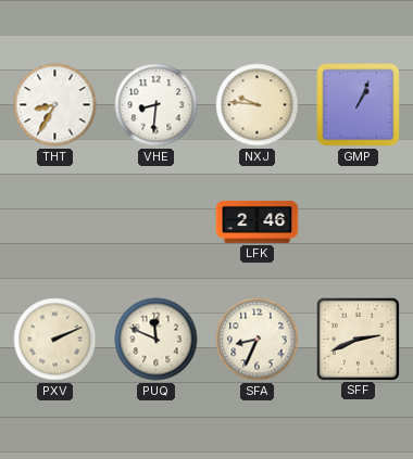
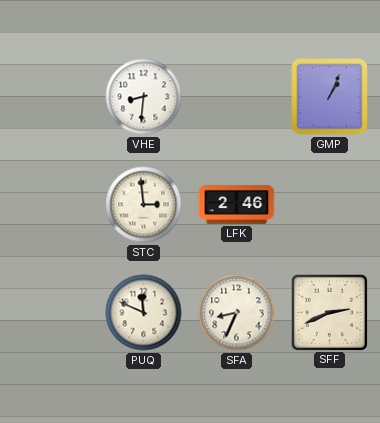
THT: 8:35 -> none (55, 105)
NXJ: 9:46 -> none (258, 105)
STC: none -> 2:59 (144, 205)
PXV: 2:11 -> none (55, 340)
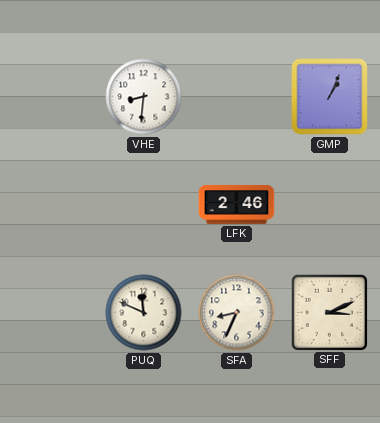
STC: 2:59 -> none (144, 205)
SFF: 2:41 -> 3:11 (329, 312)
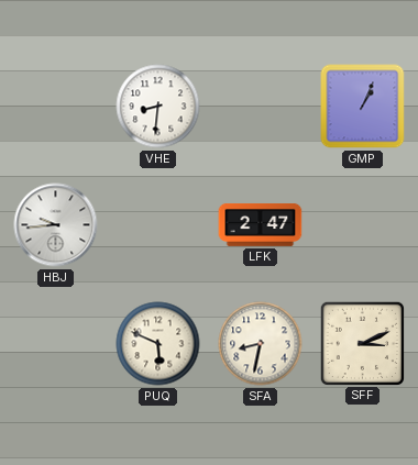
HBJ: none -> 9:44 (56, 225)
LFK: 2:46 -> 2:47 (261, 224)
PUQ: 11:49 -> 5:49 (158, 344)
SFA: 8:34 -> 8:32 (261, 344)
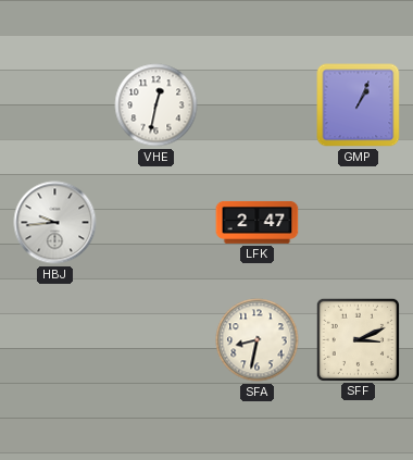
VHE: 8:31 -> 12:32 (157, 105)
PUQ: 5:49 -> none (158, 344)
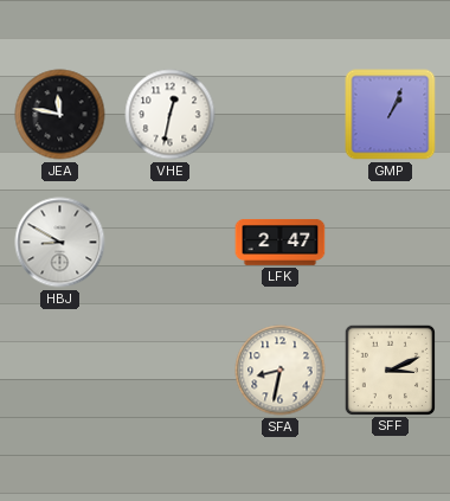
JEA: none -> 11:47 (60, 115)
HBJ: 9:44 -> 8:50 (60, 243)
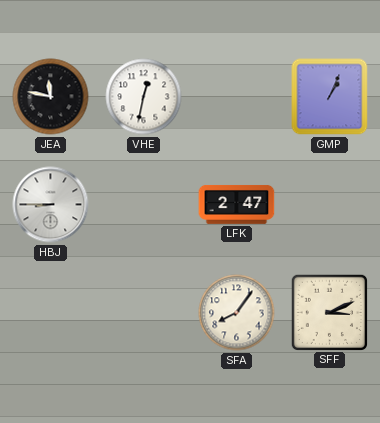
HBJ: 8:50 -> 8:45 (51, 205)
SFA: 8:32 -> 8:06 (237, 313)
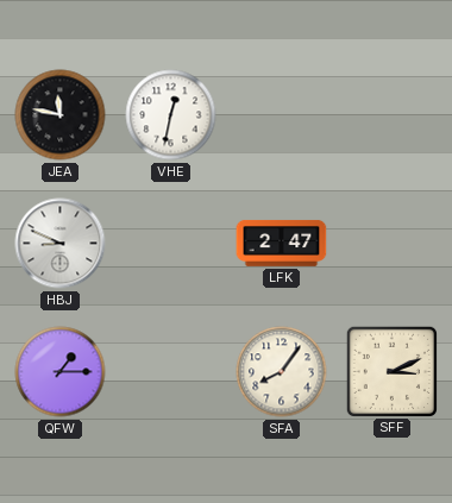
GMP: 1:04 -> none (330, 97)
HBJ: 8:45 -> 8:49 (61, 244)
QFW: none -> 1:15 (61, 372)
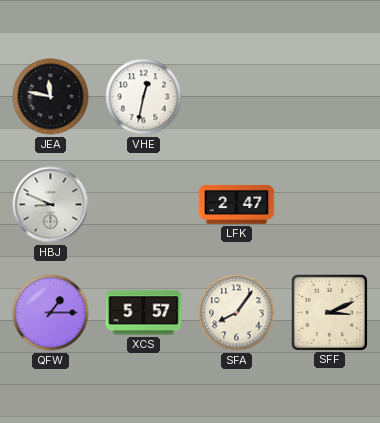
XCS: none -> 5:57 (144, 313)
